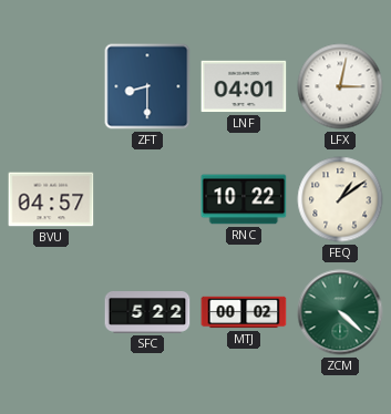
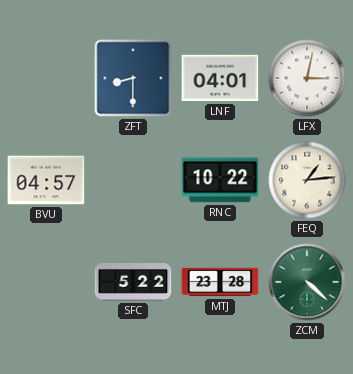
FEQ: 1:09 -> 1:14 (307, 180)
MTJ: 00:02 -> 23:28 (220, 282)
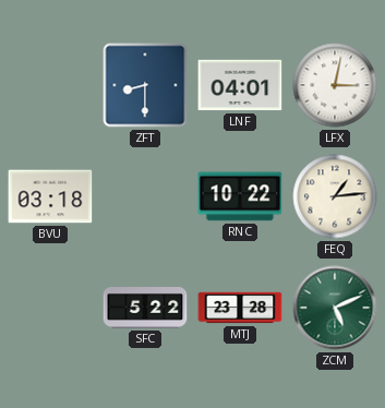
BVU: 04:57 -> 03:18 (50, 196)
ZCM: 4:22 -> 5:11 (335, 308)
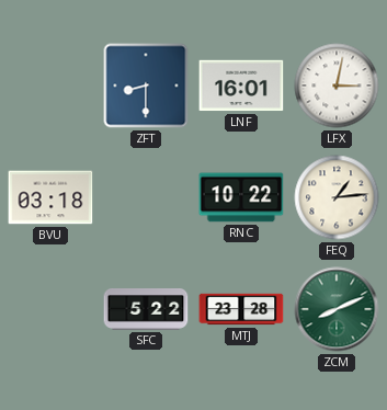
LNF: 04:01 -> 16:01 (241, 86)
ZCM: 5:11 -> 8:11 (337, 309)
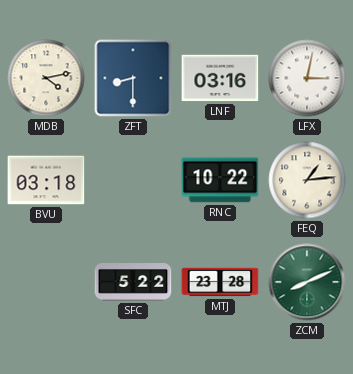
MDB: none -> 4:13 (46, 78)
LNF: 16:01 -> 03:16 (220, 78)
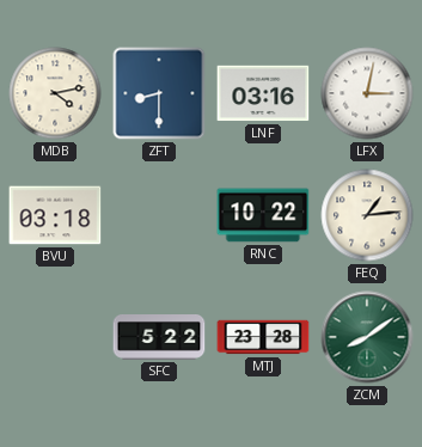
ZCM: 8:11 -> 8:09 (367, 337)
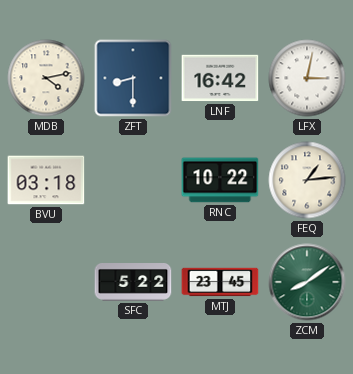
LNF: 03:16 -> 16:42 (220, 78)
MTJ: 23:28 -> 23:45 (220, 282)
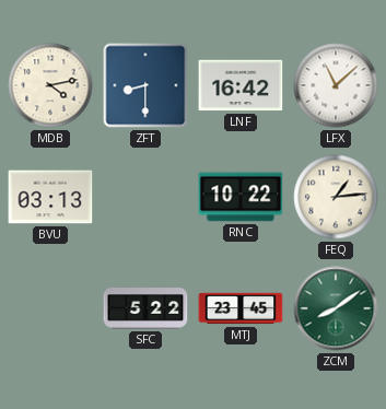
LFX: 3:02 -> 11:08 (336, 85)
BVU: 03:18 -> 03:13 (50, 197)
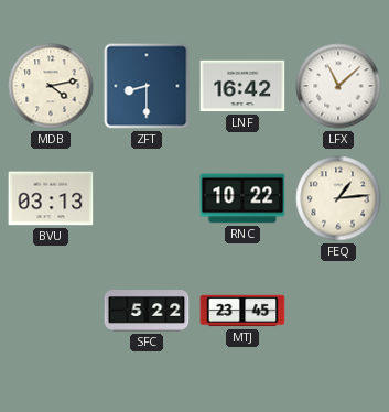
ZCM: 8:09 -> none (336, 308)
